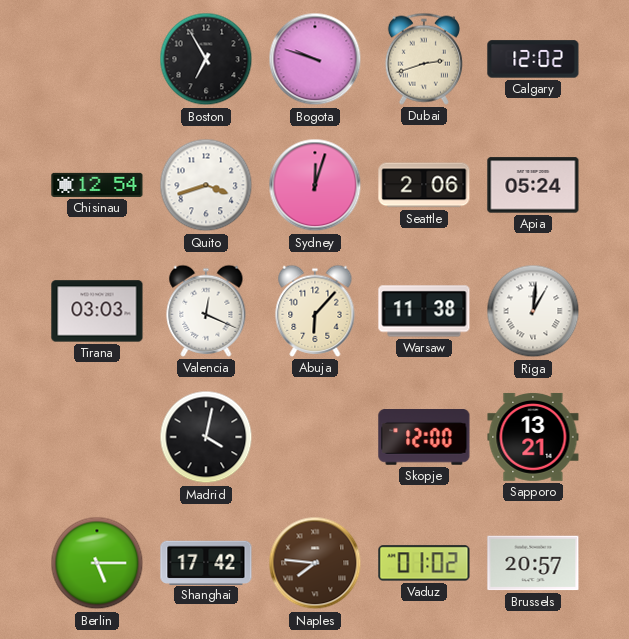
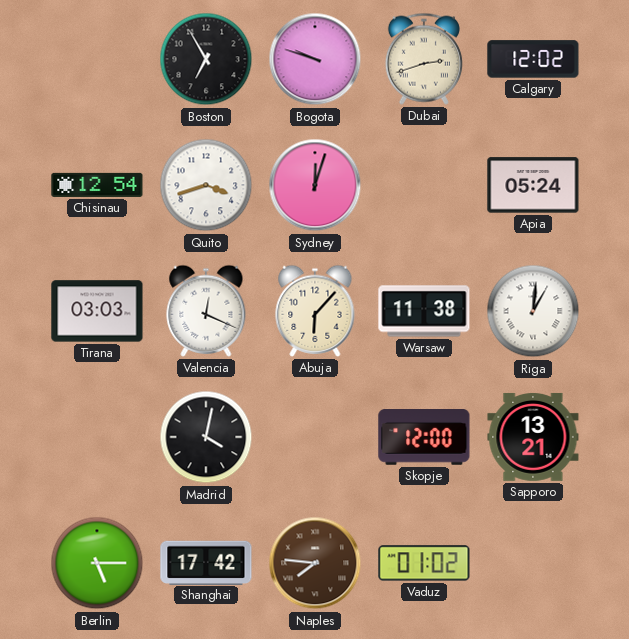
Seattle: 2:06 -> none (424, 185)
Brussels: 20:57 -> none (533, 563)
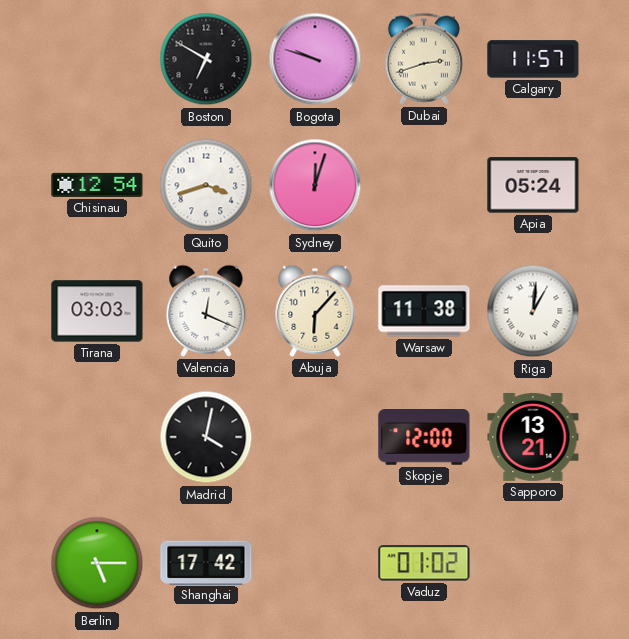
Boston: 6:55 -> 6:50 (206, 59)
Calgary: 12:02 -> 11:57 (533, 59)
Naples: 7:46 -> none (315, 563)
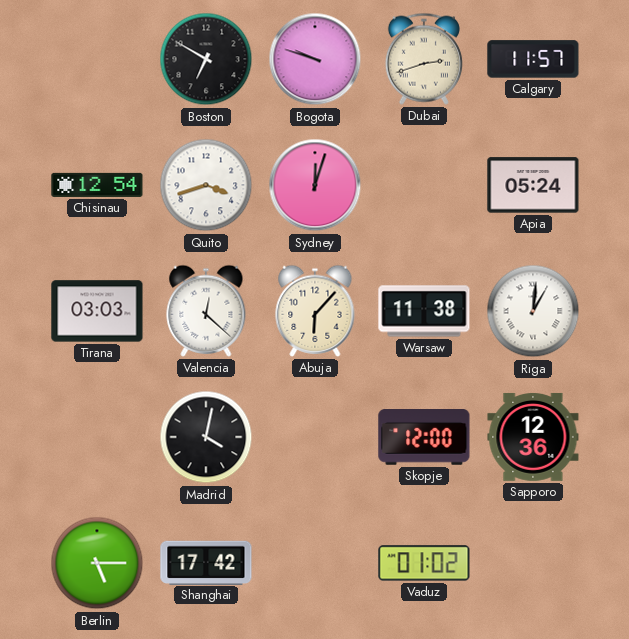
Valencia: 12:19 -> 12:22 (206, 311)
Sapporo: 13:21 -> 12:36 (533, 437)
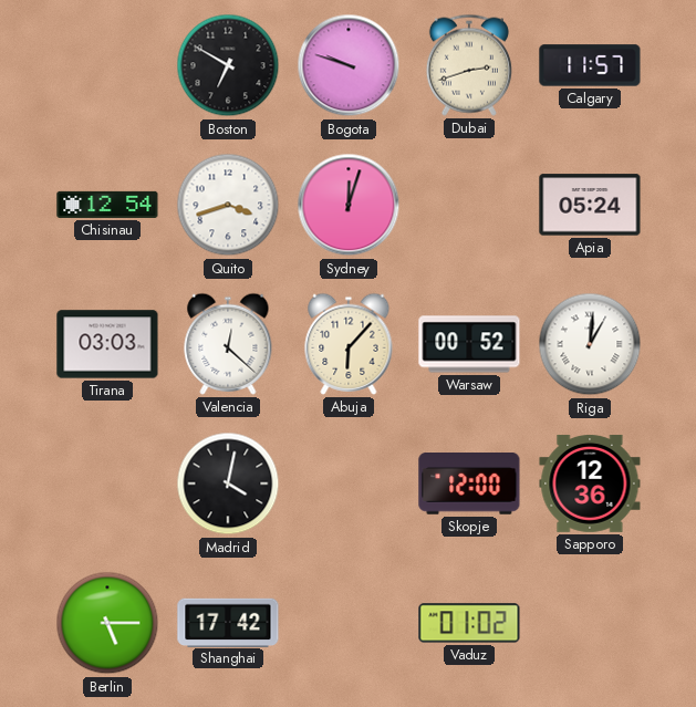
Warsaw: 11:38 -> 00:52 (469, 344)
